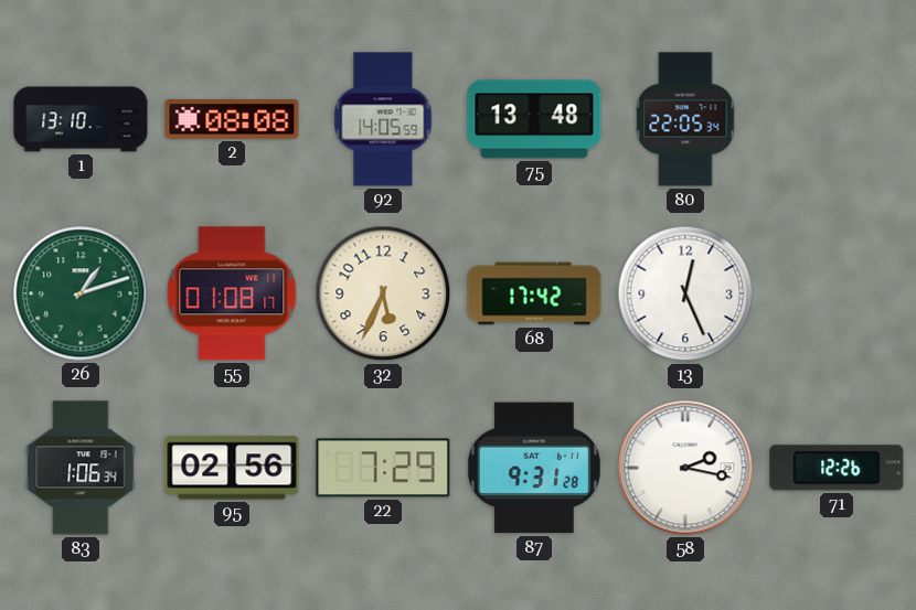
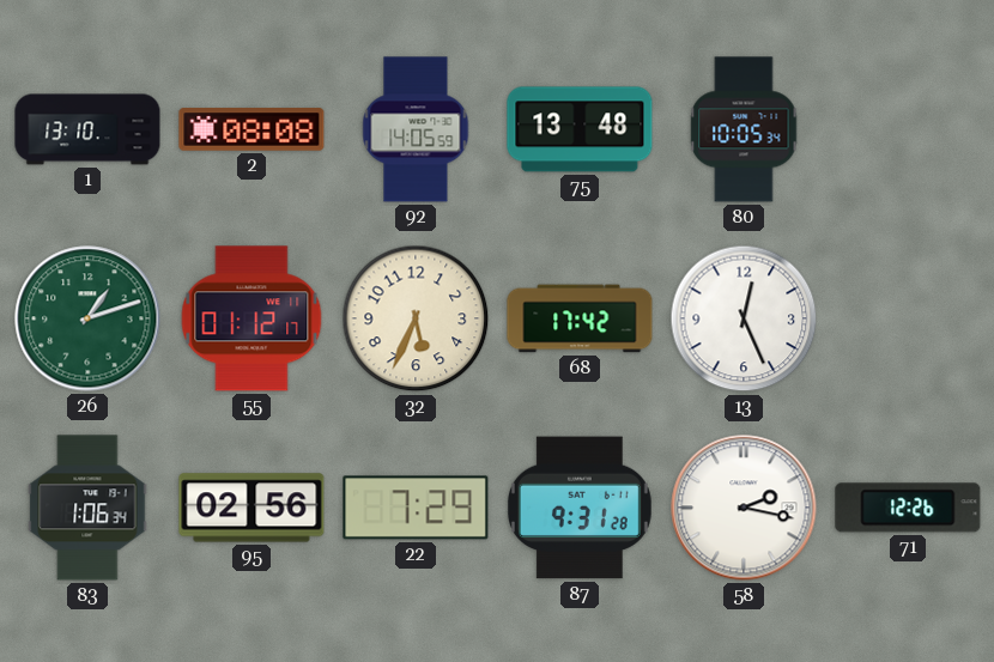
80: 22:05 -> 10:05 (744, 129)
55: 01:08 -> 01:12 (251, 318)
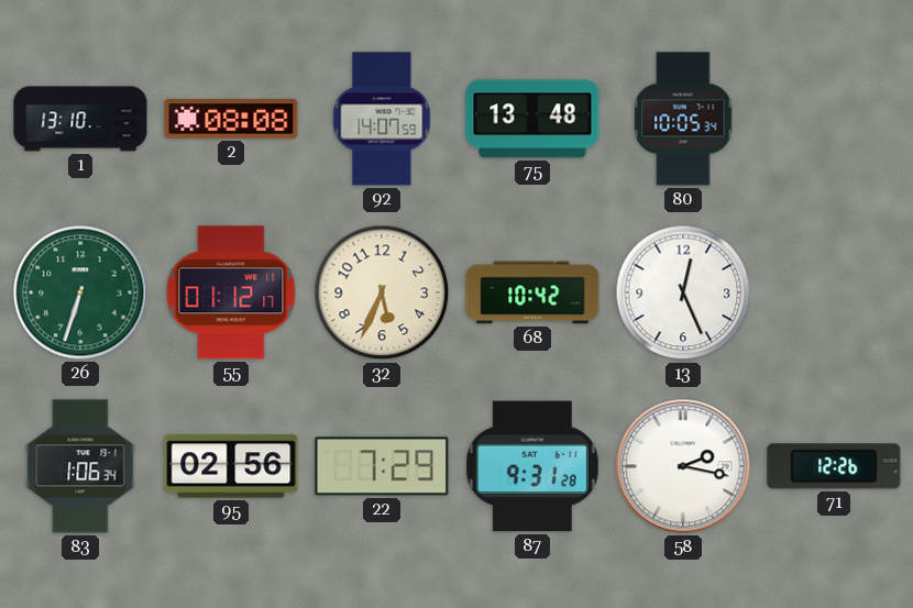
92: 14:05 -> 14:07 (382, 119)
26: 1:12 -> 6:33 (80, 292)
68: 17:42 -> 10:42 (532, 292)
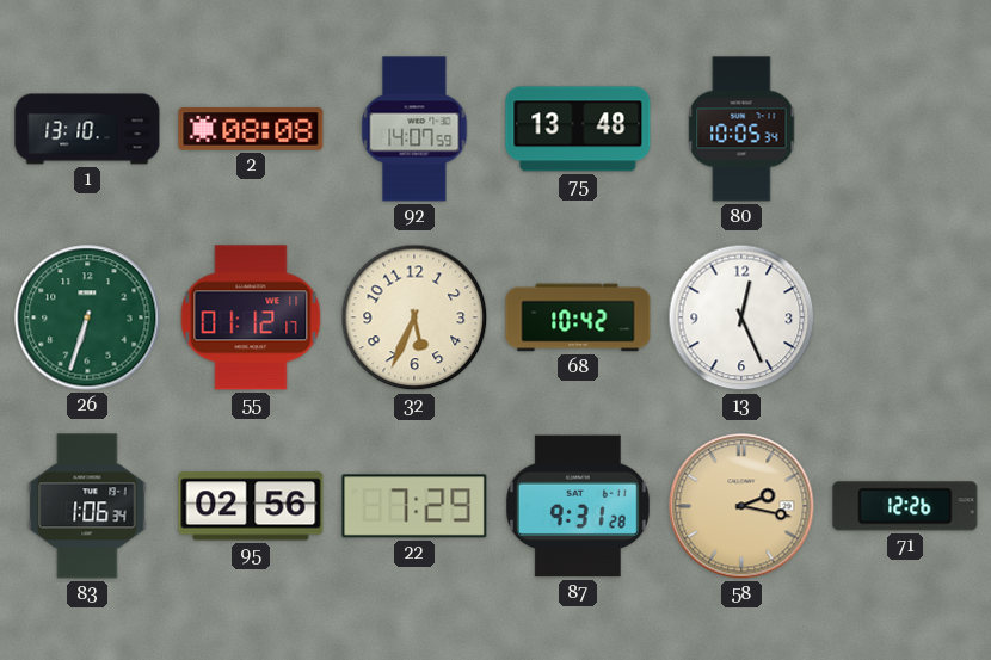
58 dial: white -> champagne (741, 506)
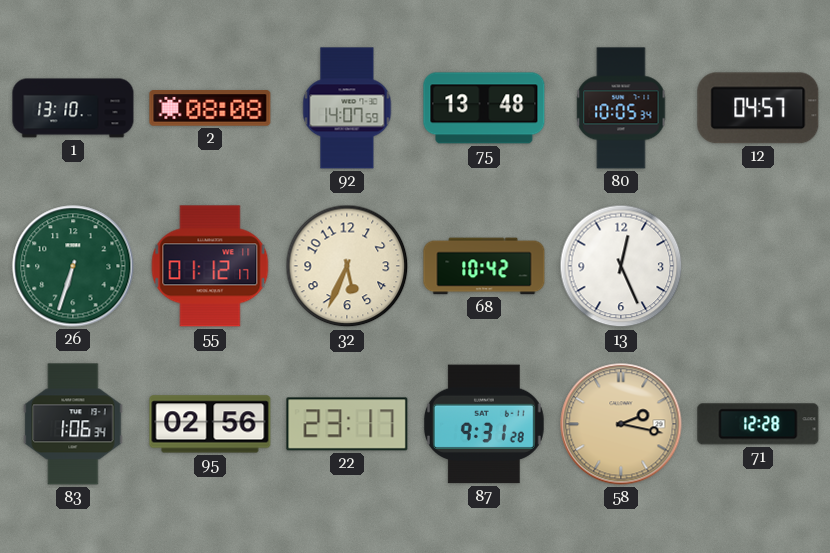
12: none -> 04:57 (758, 108)
22: 7:29 -> 23:17 (347, 424)
71: 12:26 -> 12:28 (758, 424)
